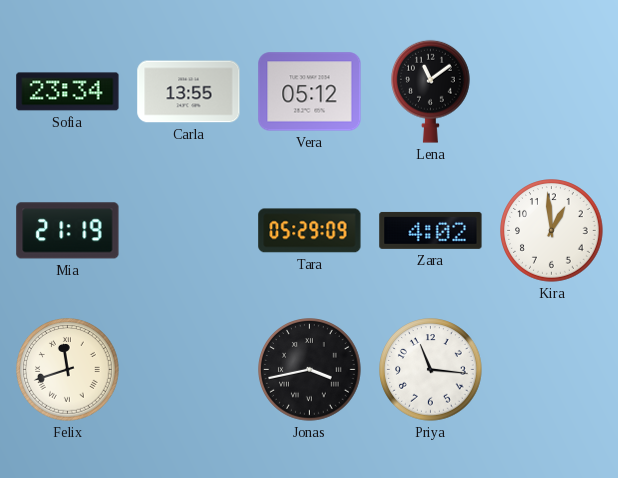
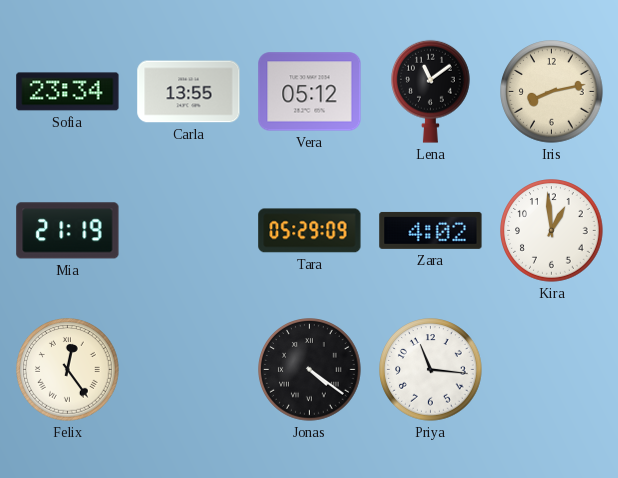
Iris: none -> 8:13 (552, 92)
Felix: 11:42 -> 12:24 (68, 370)
Jonas: 3:43 -> 4:21 (310, 370)
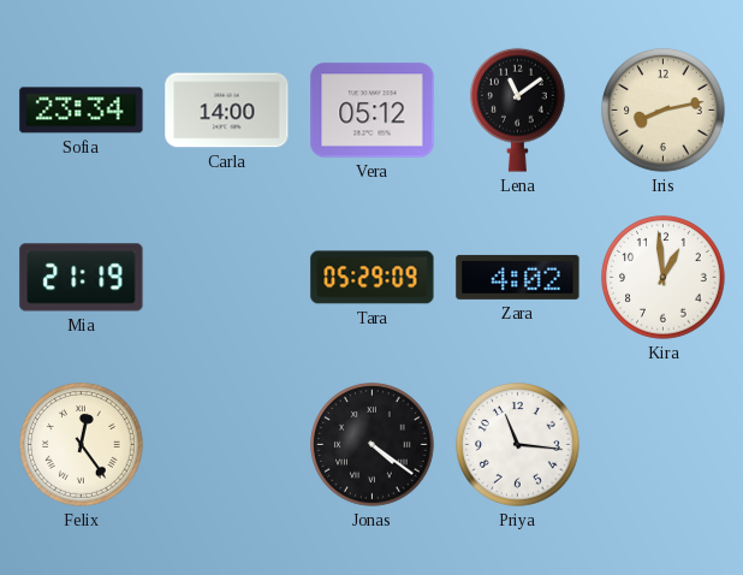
Carla: 13:55 -> 14:00 (227, 111)
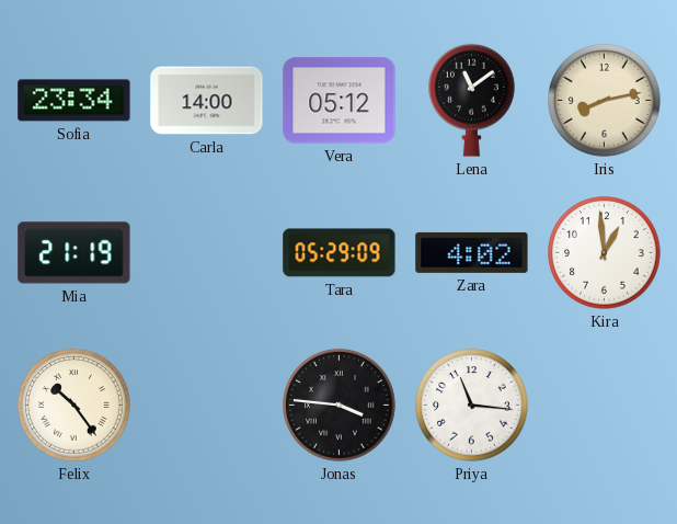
Felix: 12:24 -> 10:24 (74, 406)
Jonas: 4:21 -> 3:46 (340, 406)
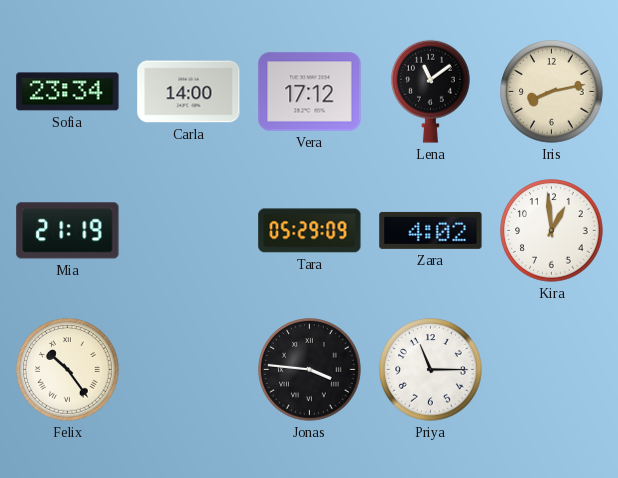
Vera: 05:12 -> 17:12 (310, 92)
Priya: 11:16 -> 11:15 (431, 370)
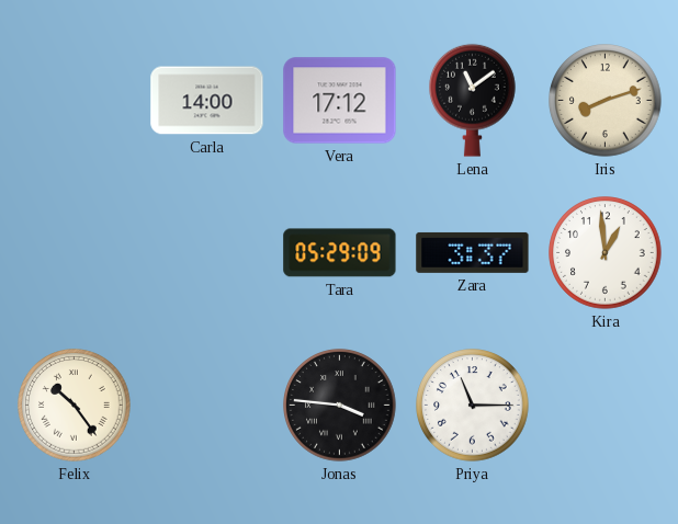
Sofia: 23:34 -> none (68, 92)
Iris: 8:13 -> 8:12 (606, 101)
Mia: 21:19 -> none (68, 231)
Zara: 4:02 -> 3:37 (473, 252)
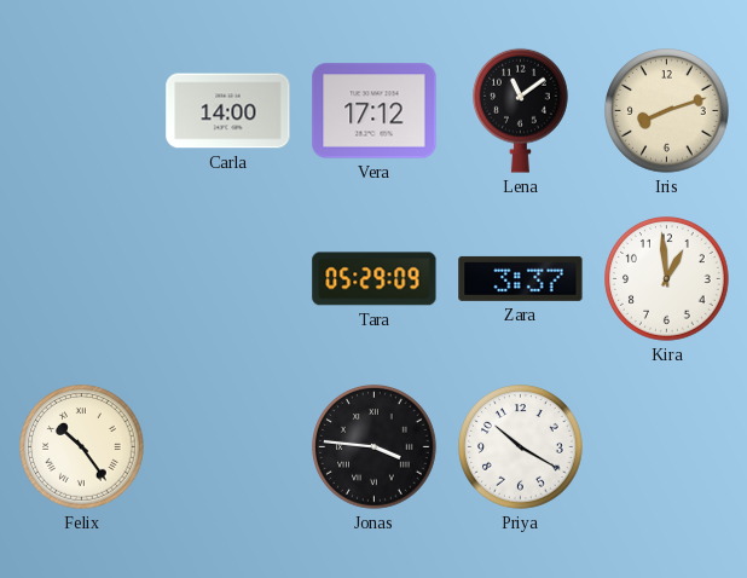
Priya: 11:15 -> 10:20 (521, 447)
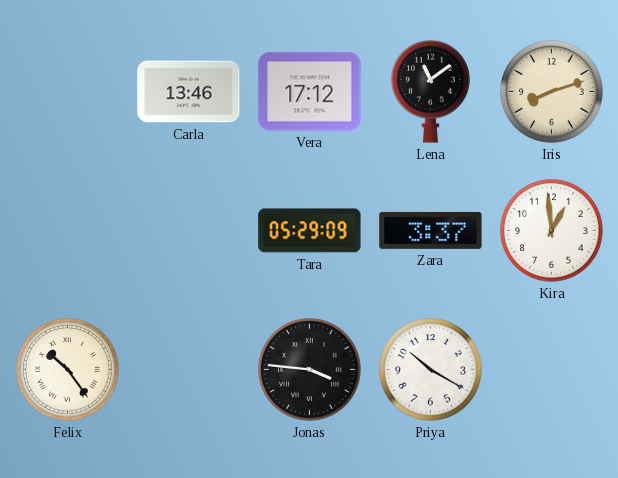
Carla: 14:00 -> 13:46 (189, 92)
